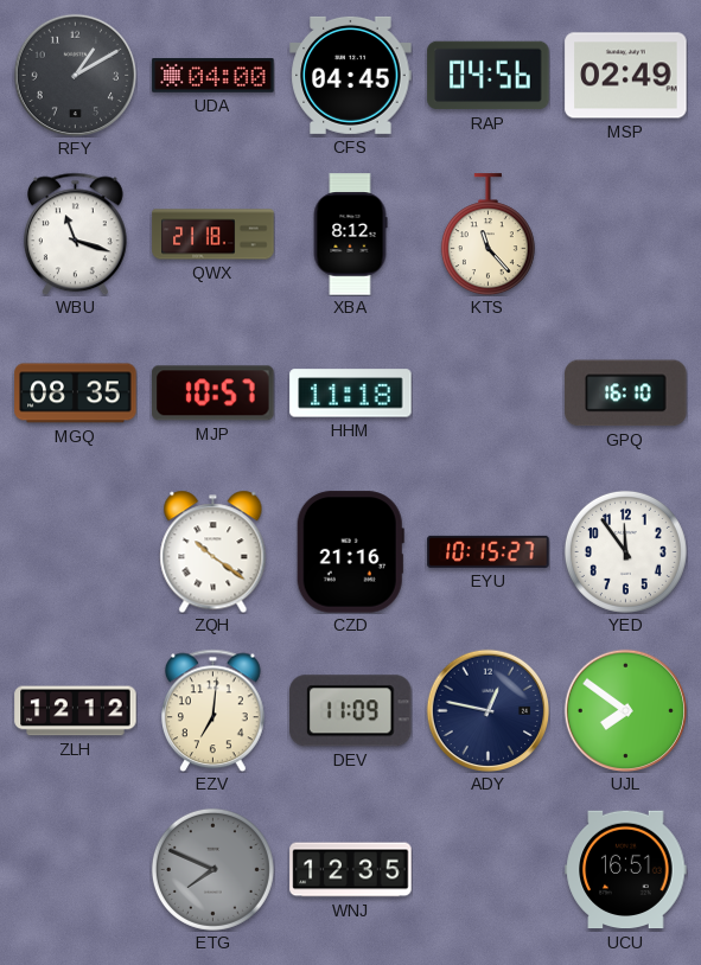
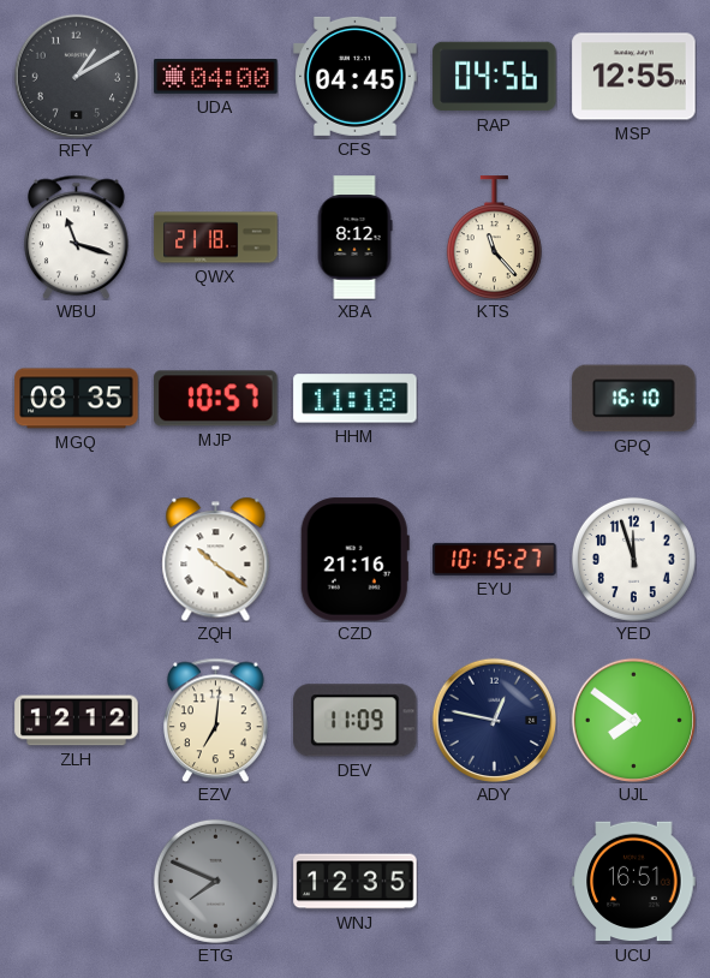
MSP: 02:49 -> 12:55 (634, 77)
YED: 11:54 -> 11:57 (633, 559)
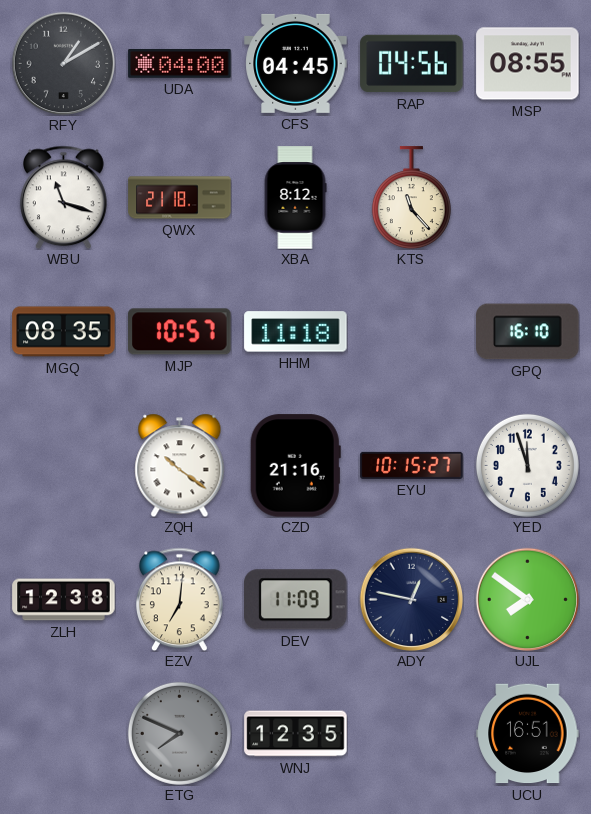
MSP: 12:55 -> 08:55 (528, 64)
ZLH: 12:12 -> 12:38 (64, 600)
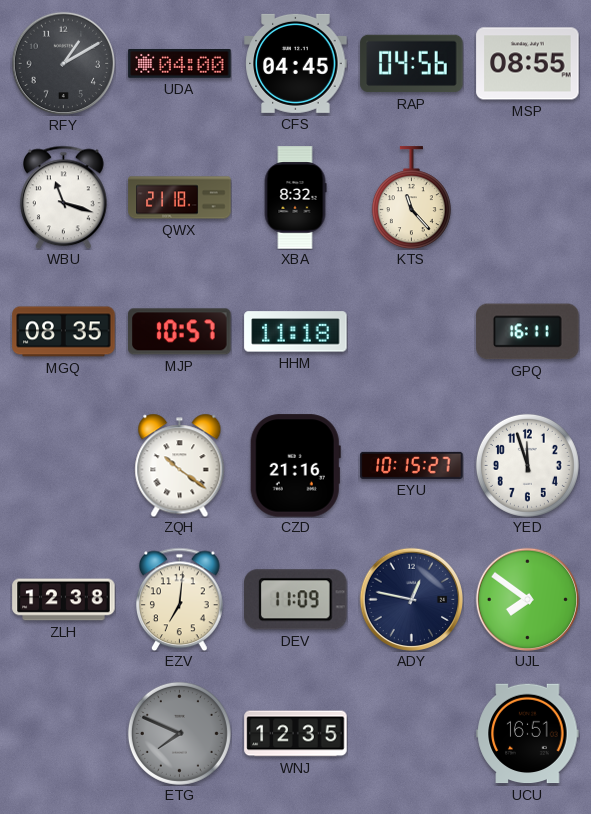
XBA: 8:12 -> 8:32 (295, 198)
GPQ: 16:10 -> 16:11 (528, 332)
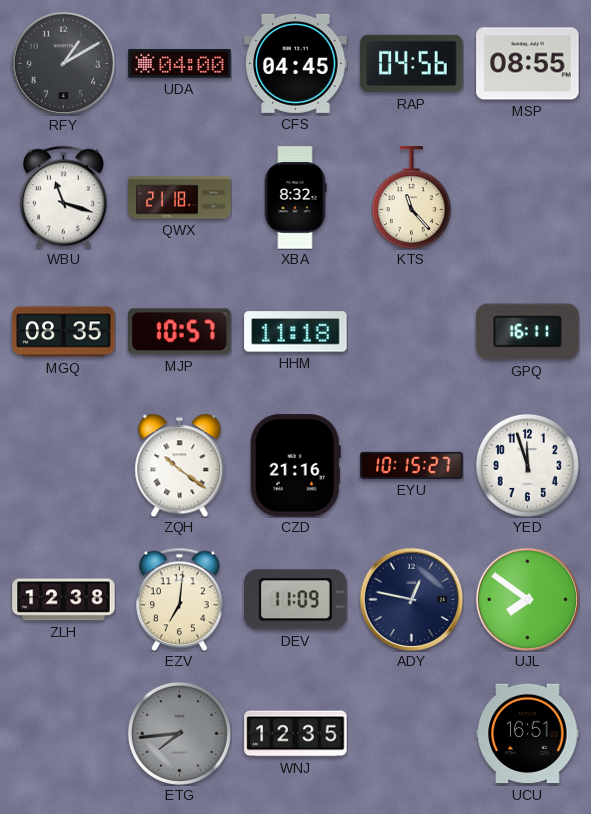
ETG: 7:49 -> 7:44 (179, 733)
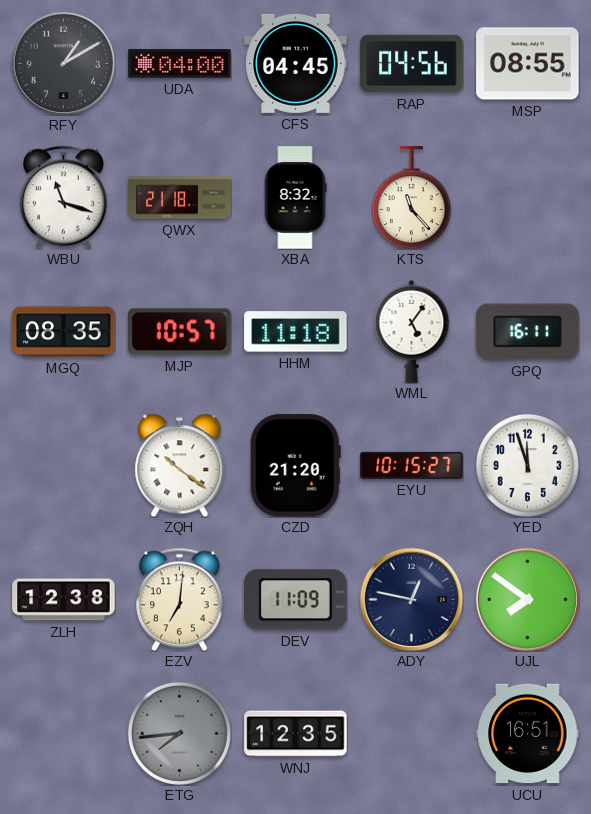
WML: none -> 5:06 (412, 331)
CZD: 21:16 -> 21:20 (295, 466)
